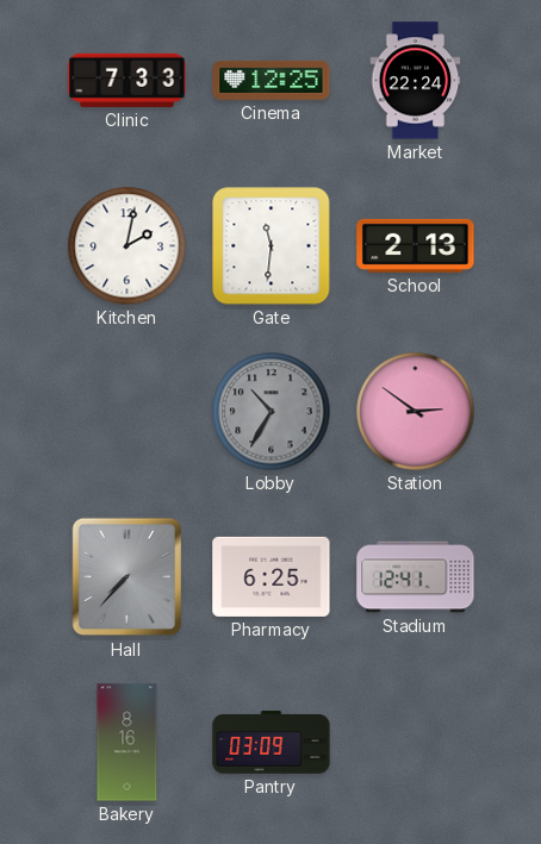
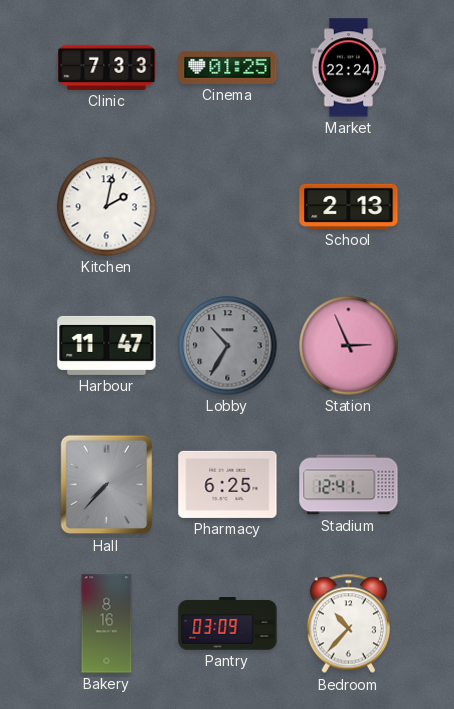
Cinema: 12:25 -> 01:25 (228, 67)
Gate: 11:31 -> none (272, 246)
Harbour: none -> 11:47 (107, 345)
Station: 2:51 -> 2:56 (349, 346)
Bedroom: none -> 10:37 (348, 624)
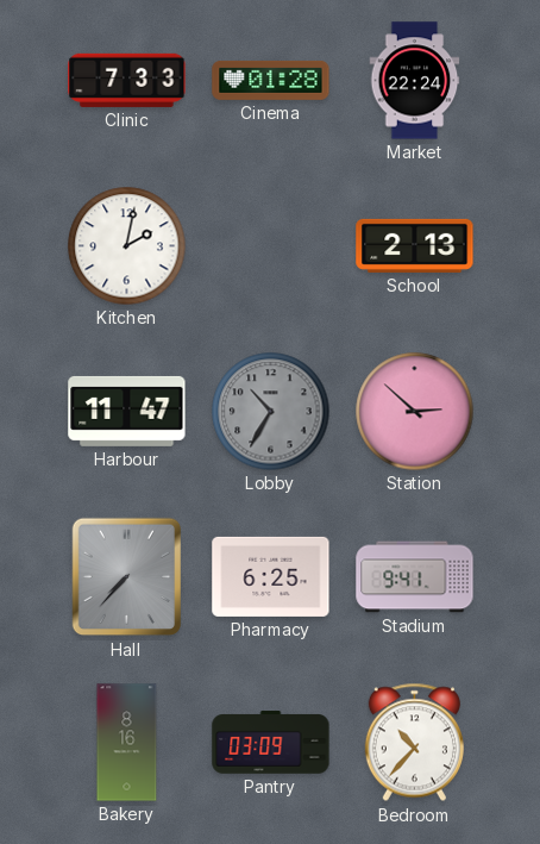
Cinema: 01:25 -> 01:28 (271, 80)
Station: 2:56 -> 2:52 (415, 412)
Stadium: 12:41 -> 9:41 (415, 577)
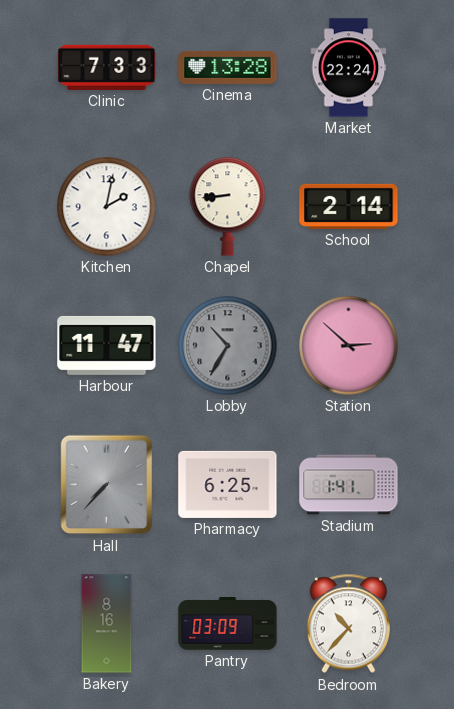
Cinema: 01:28 -> 13:28 (228, 67)
Chapel: none -> 8:44 (228, 207)
School: 2:13 -> 2:14 (349, 206)
Stadium: 9:41 -> 1:41 (349, 485)
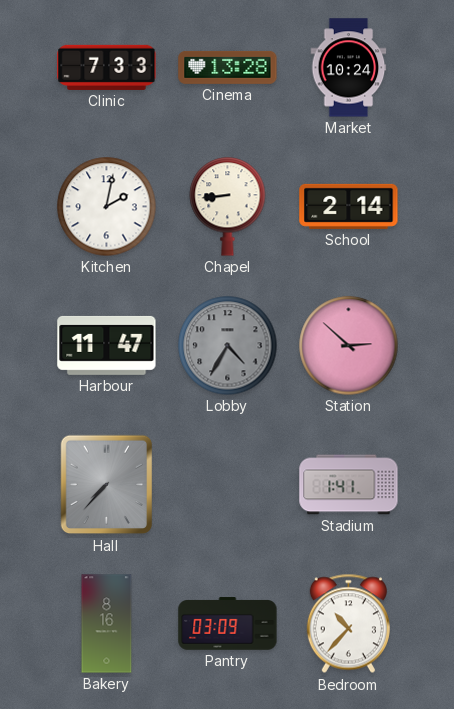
Market: 22:24 -> 10:24 (349, 68)
Lobby: 10:35 -> 4:35 (228, 346)
Pharmacy: 6:25 -> none (228, 484)
